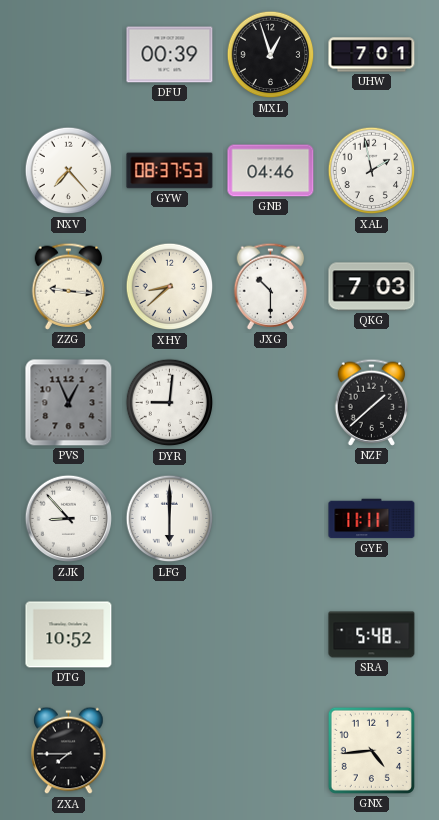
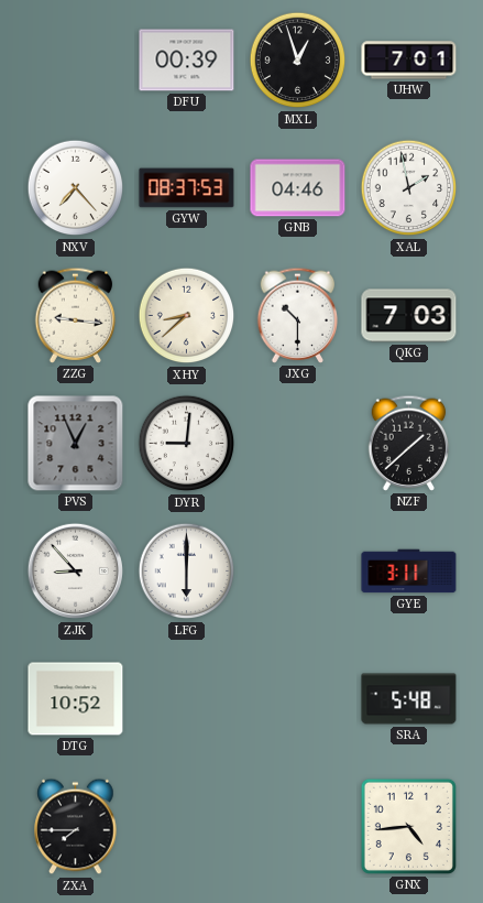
GYE: 11:11 -> 3:11 (409, 572)
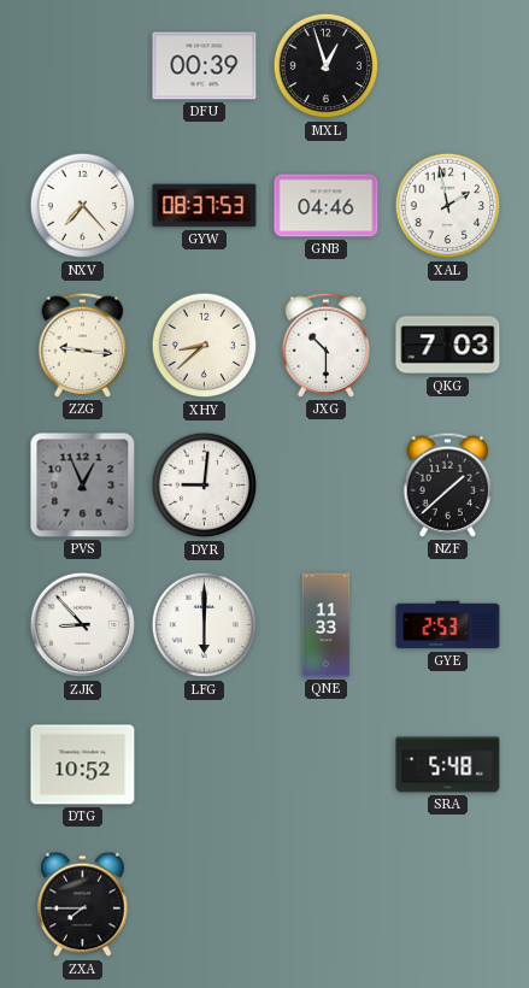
UHW: 7:01 -> none (409, 61)
QNE: none -> 11:33 (327, 625)
GYE: 3:11 -> 2:53 (448, 625)
GNX: 4:44 -> none (408, 826)
